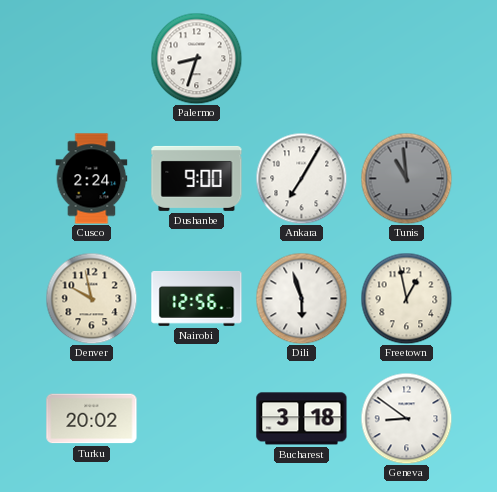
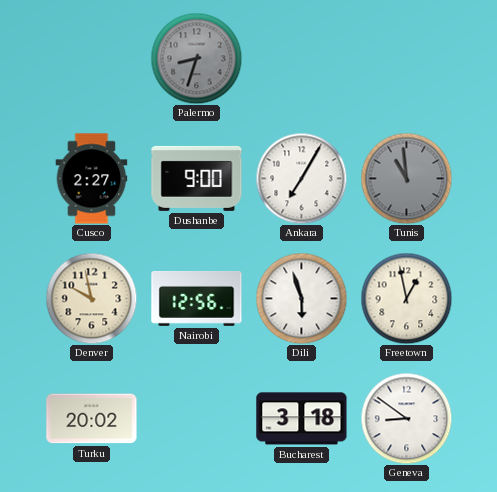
Palermo dial: white -> grey (196, 58)
Cusco: 2:24 -> 2:27 (92, 179)
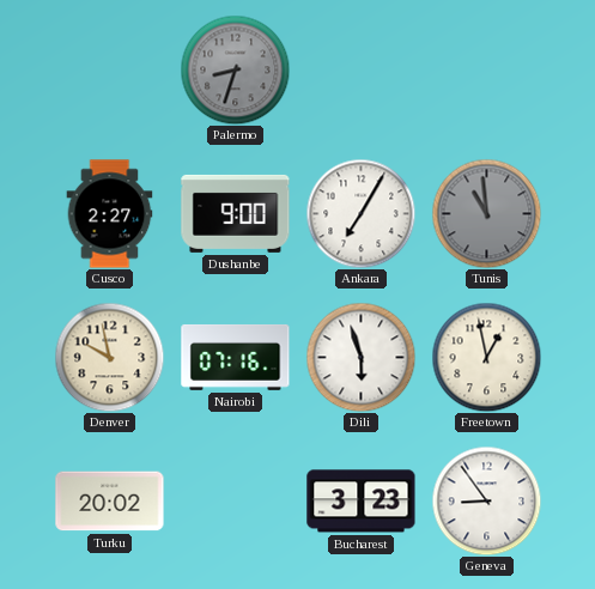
Nairobi: 12:56 -> 07:16 (236, 357)
Bucharest: 3:18 -> 3:23 (362, 502)
Geneva: 8:51 -> 8:54 (486, 500)
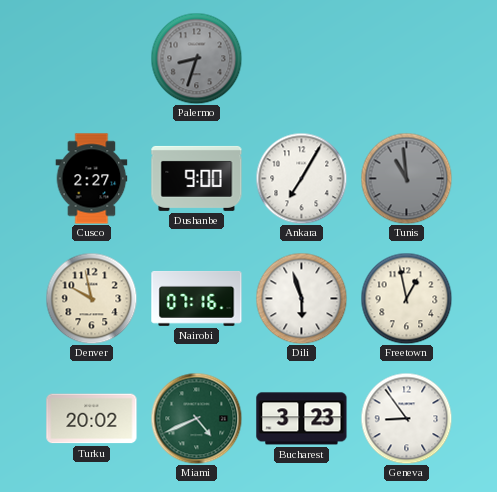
Miami: none -> 4:41 (196, 418)
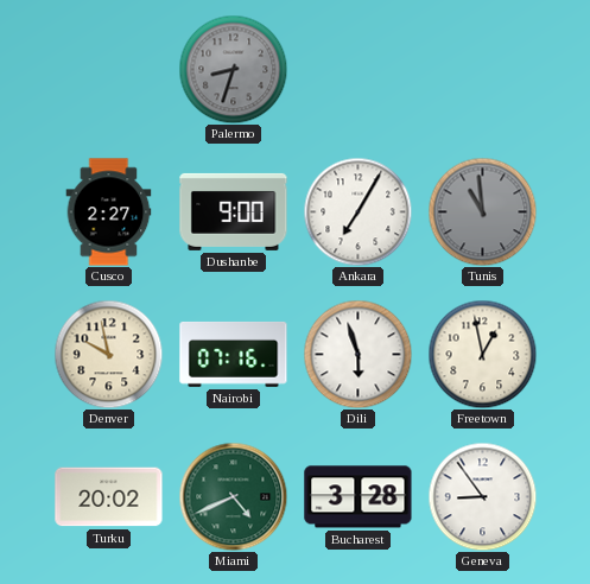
Bucharest: 3:23 -> 3:28 (359, 497)
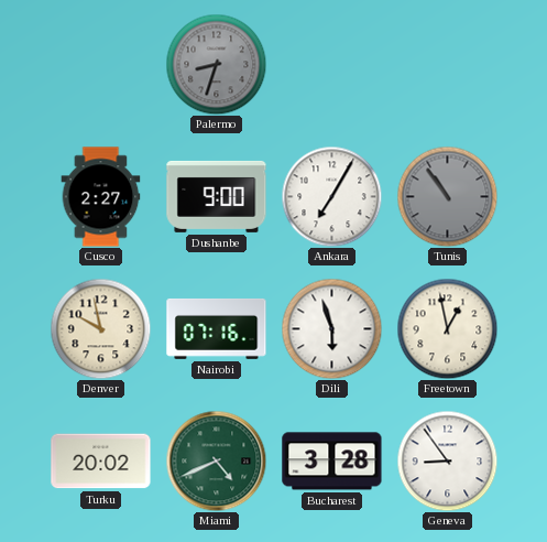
Tunis: 10:59 -> 10:54 (447, 196)
